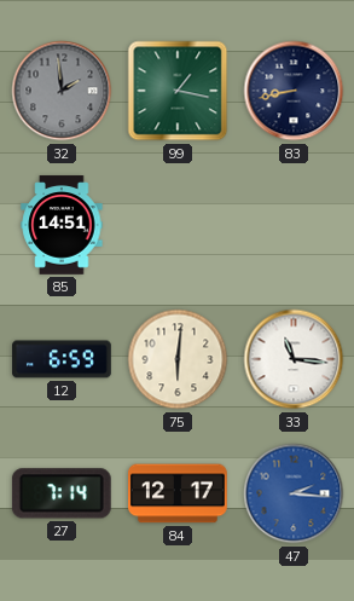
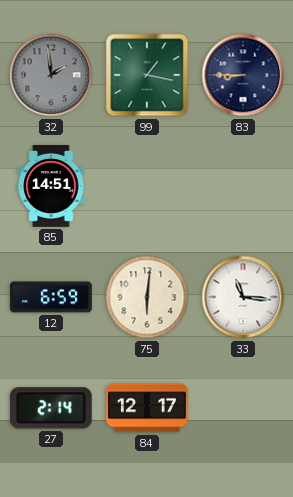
83: 8:43 -> 8:45 (243, 75)
27: 7:14 -> 2:14 (51, 408)
47: 2:16 -> none (294, 493)
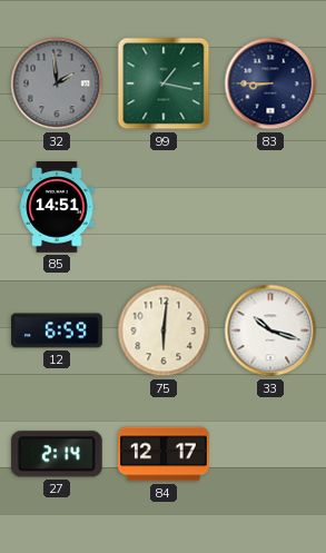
33: 11:16 -> 10:18 (270, 330)
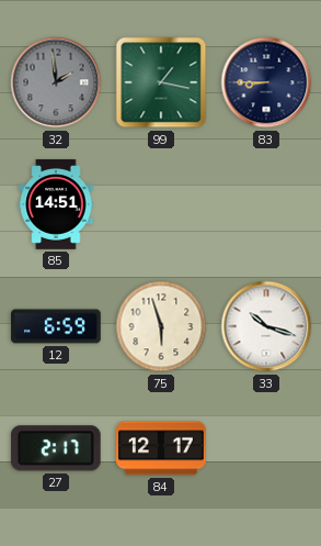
75: 6:01 -> 5:57 (161, 326)
27: 2:14 -> 2:17 (56, 448)
